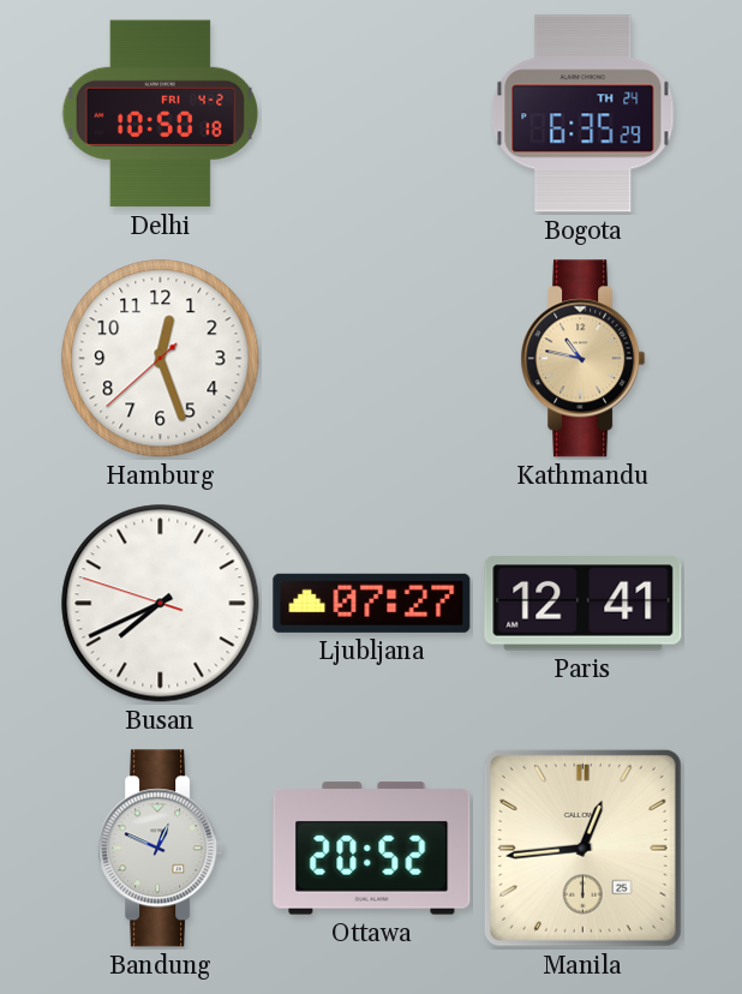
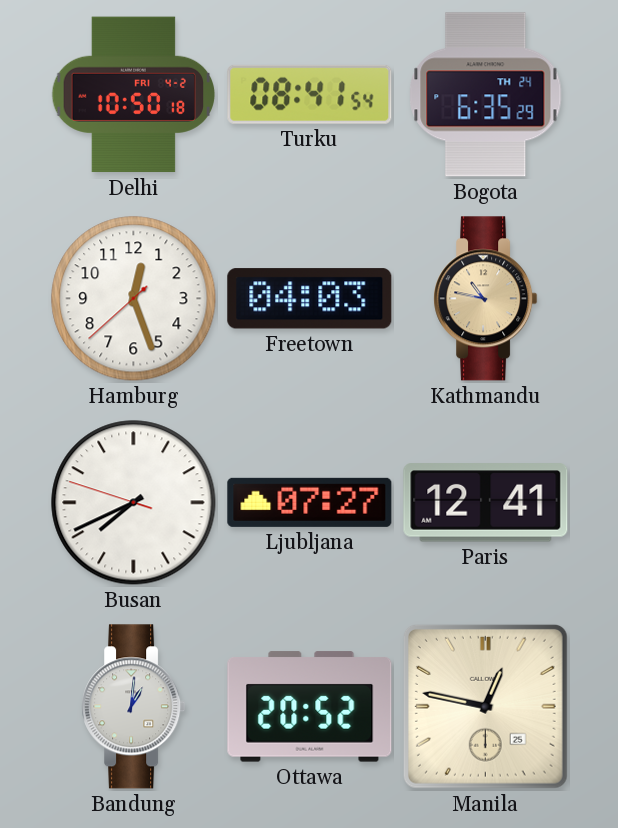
Turku: none -> 08:41 (310, 94)
Freetown: none -> 04:03 (310, 299)
Bandung: 12:49 -> 1:01 (134, 707)
Manila: 12:44 -> 12:47 (485, 706)
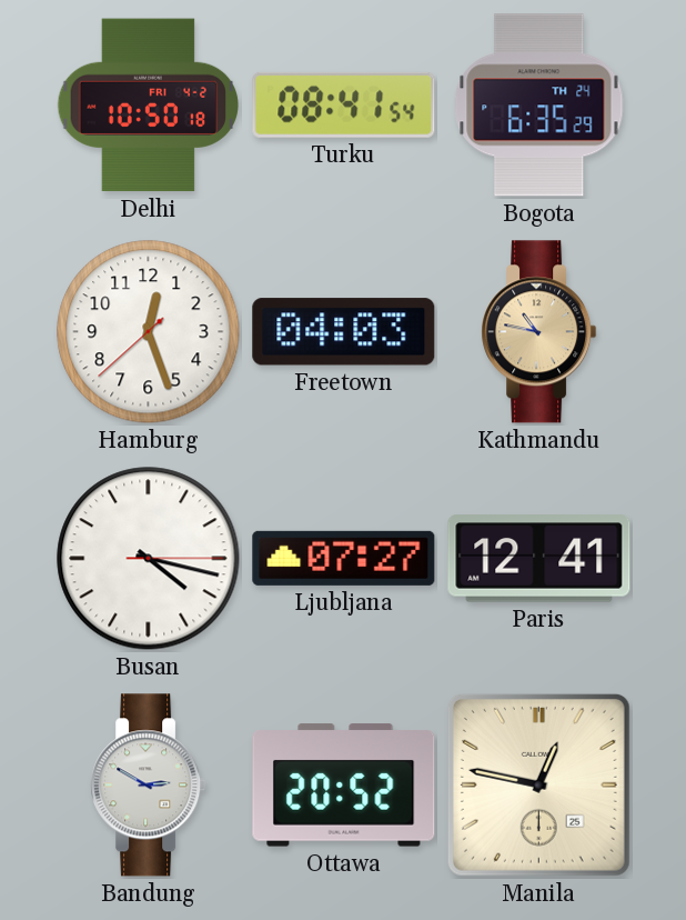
Busan: 7:40 -> 4:17 (149, 559)
Bandung: 1:01 -> 2:50 (149, 786)
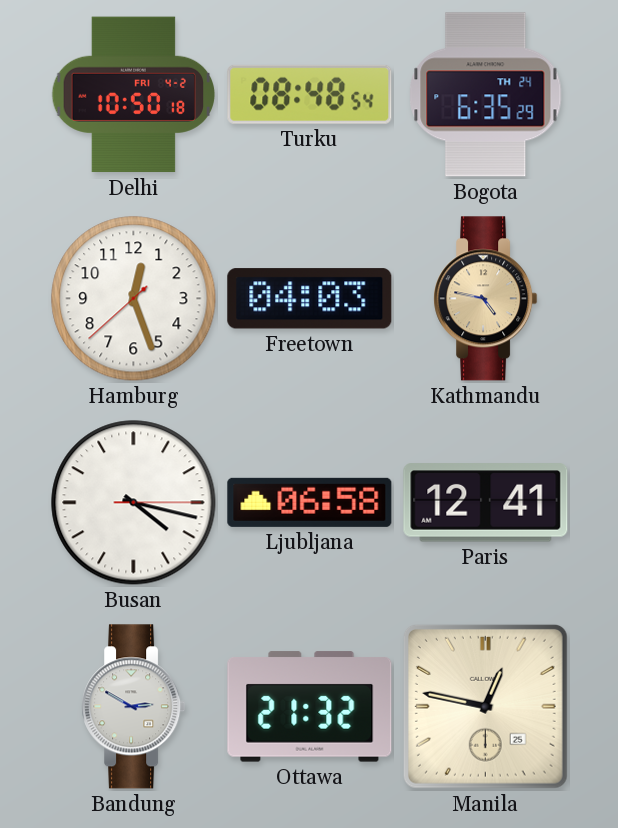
Turku: 08:41 -> 08:48 (310, 94)
Kathmandu: 10:47 -> 4:47 (486, 299)
Ljubljana: 07:27 -> 06:58 (310, 502)
Ottawa: 20:52 -> 21:32 (310, 707)
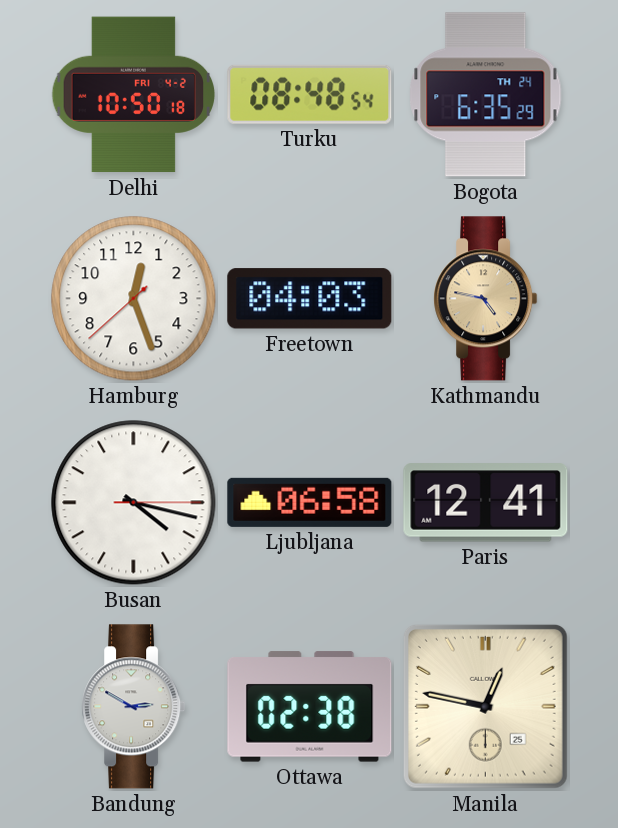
Ottawa: 21:32 -> 02:38 (310, 707)
